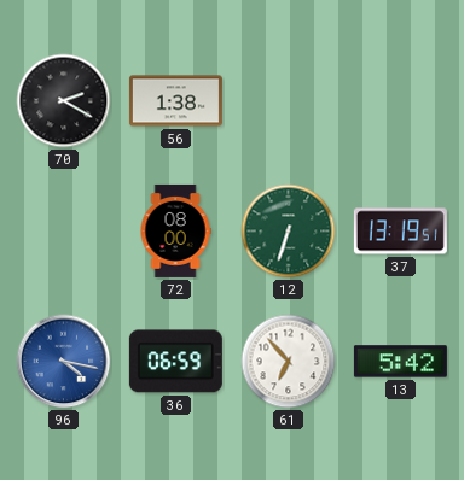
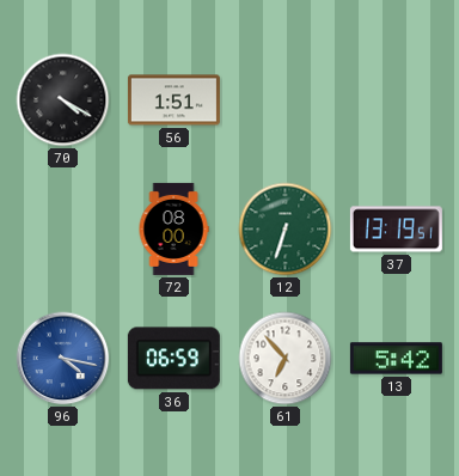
70: 2:20 -> 4:20 (63, 100)
56: 1:38 -> 1:51 (173, 100)
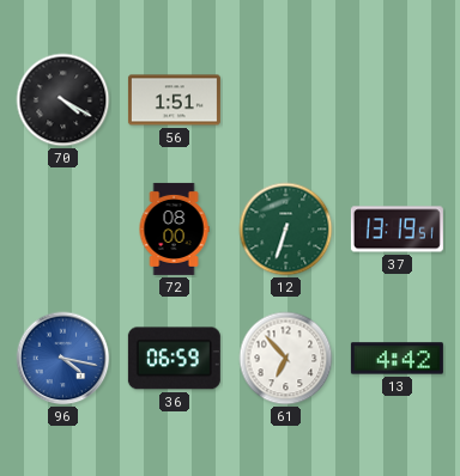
13: 5:42 -> 4:42 (397, 359)
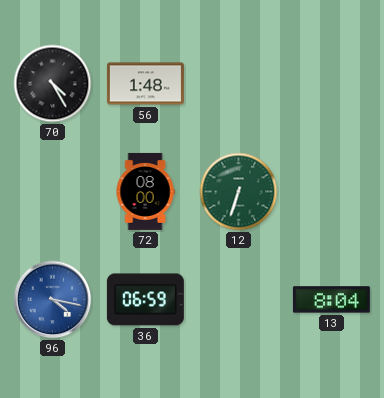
70: 4:20 -> 4:25 (53, 84)
56: 1:51 -> 1:48 (145, 84)
37: 13:19 -> none (397, 230)
61: 6:53 -> none (286, 359)
13: 4:42 -> 8:04 (331, 300)
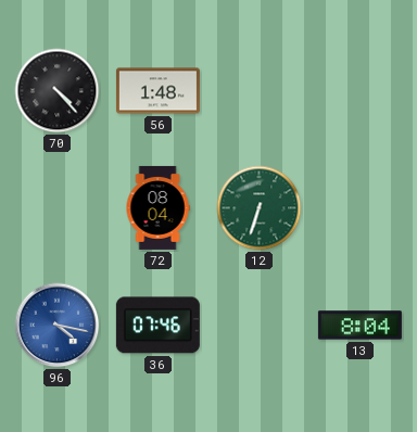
70: 4:25 -> 4:23 (58, 91)
72: 08:00 -> 08:04 (157, 207)
36: 06:59 -> 07:46 (157, 326)
